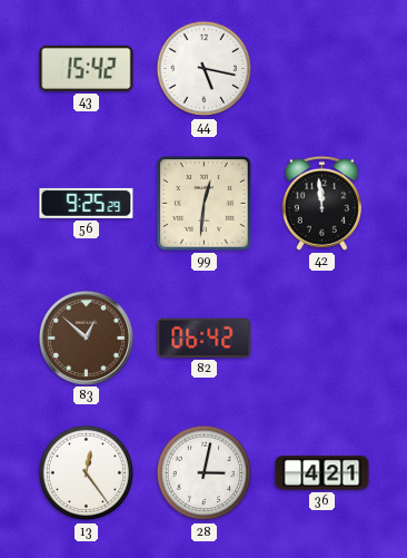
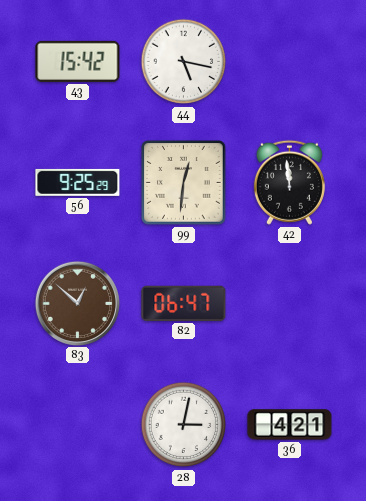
82: 06:42 -> 06:47 (184, 303)
13: 12:24 -> none (87, 473)
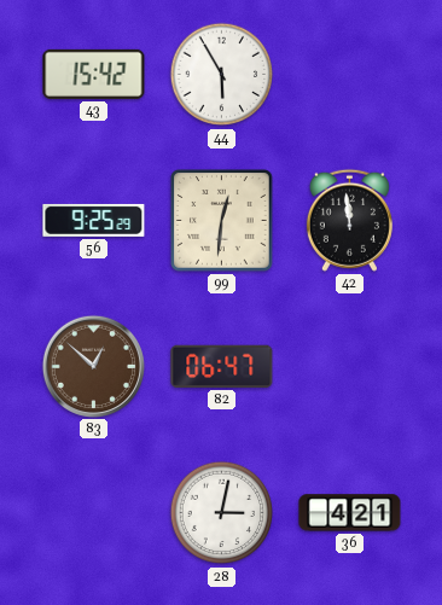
44: 5:17 -> 5:55 (222, 75)
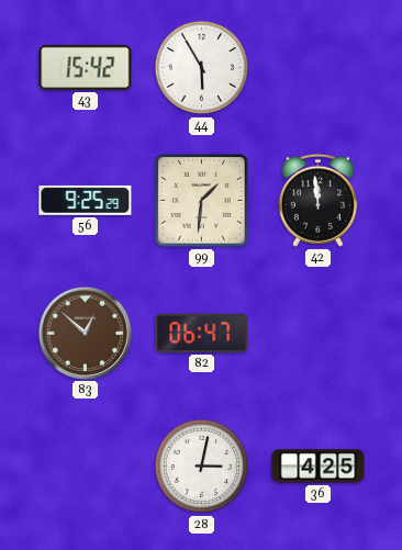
99: 12:31 -> 1:31 (202, 201)
36: 4:21 -> 4:25 (319, 467)
